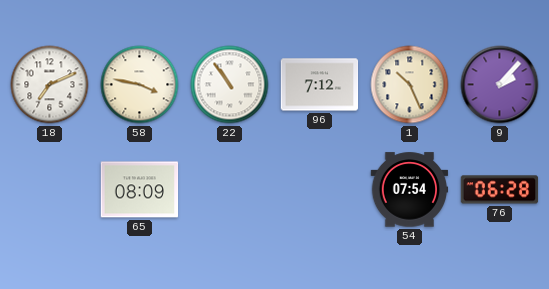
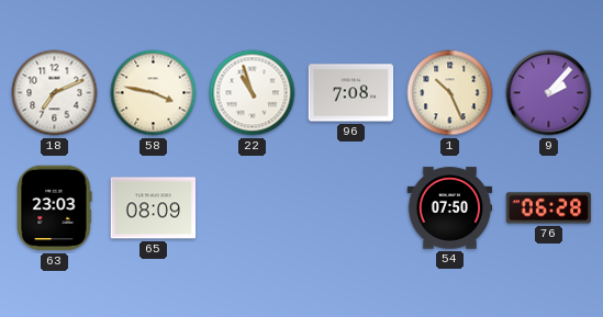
22: 10:54 -> 10:57 (253, 93)
96: 7:12 -> 7:08 (351, 93)
63: none -> 23:03 (54, 208)
54: 07:54 -> 07:50 (450, 208)
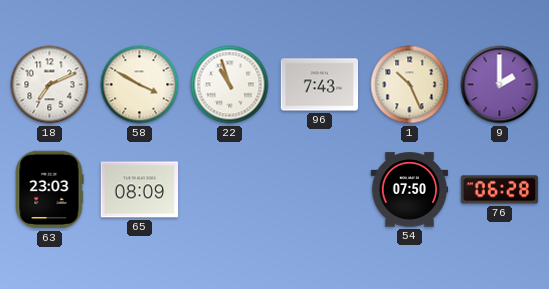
58: 3:47 -> 3:50 (140, 85)
96: 7:08 -> 7:43 (320, 85)
9: 2:07 -> 2:00 (500, 85)
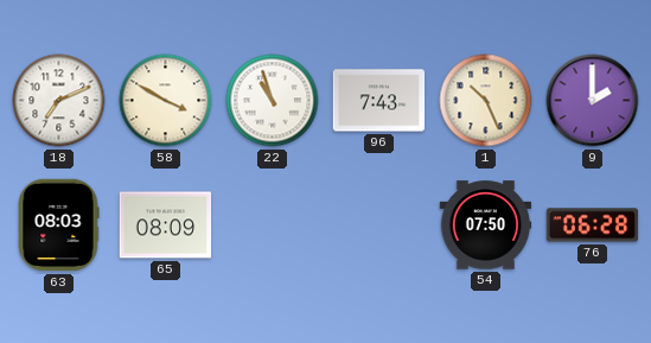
63: 23:03 -> 08:03 (58, 226)
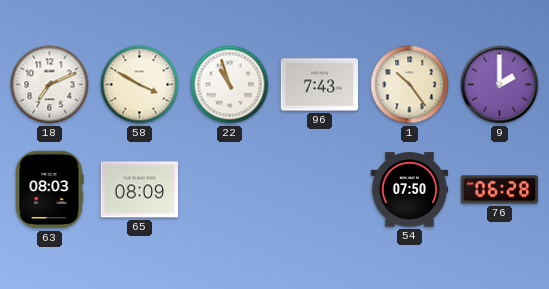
1: 10:26 -> 10:24 (410, 85)
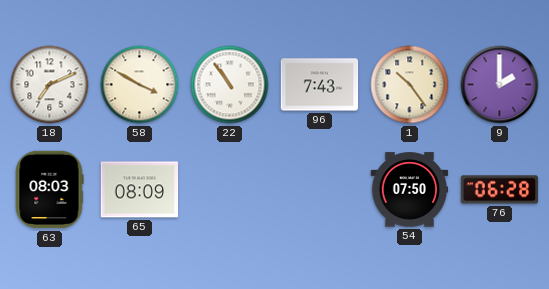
22: 10:57 -> 10:54 (230, 85)
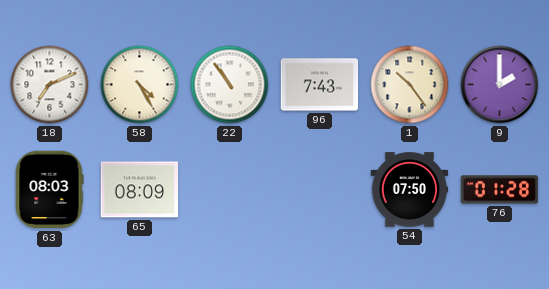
58: 3:50 -> 4:25 (140, 85)
76: 06:28 -> 01:28 (500, 190)
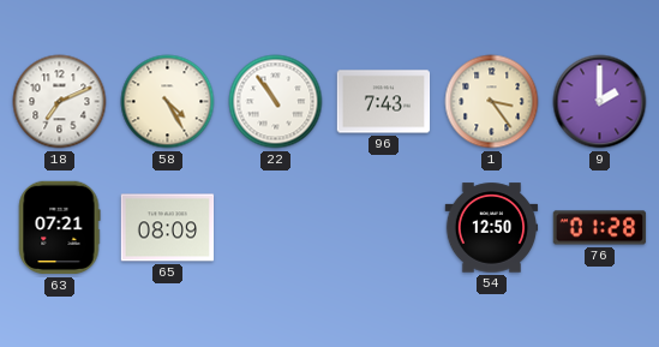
1: 10:24 -> 3:24 (492, 102)
63: 08:03 -> 07:21 (59, 228)
54: 07:50 -> 12:50 (492, 228)
